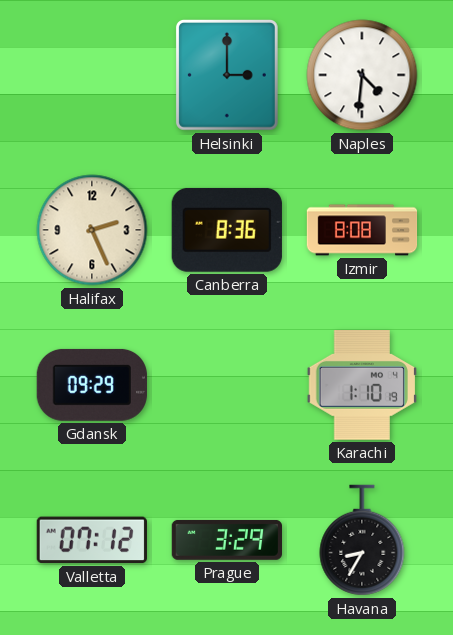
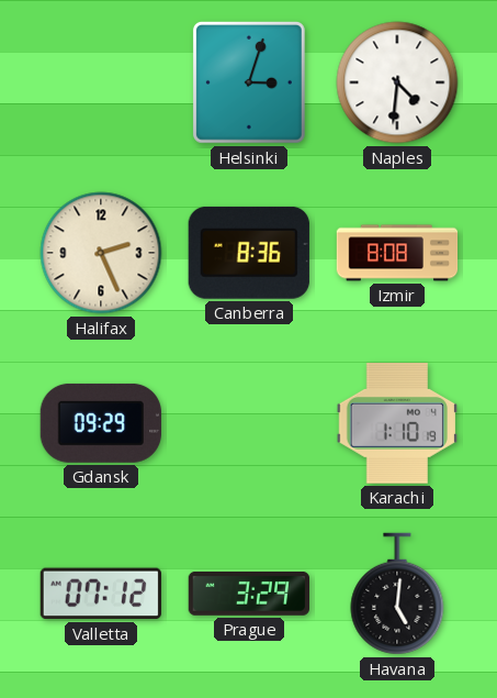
Helsinki: 3:00 -> 3:03 (249, 82)
Havana: 8:35 -> 5:01 (397, 594)
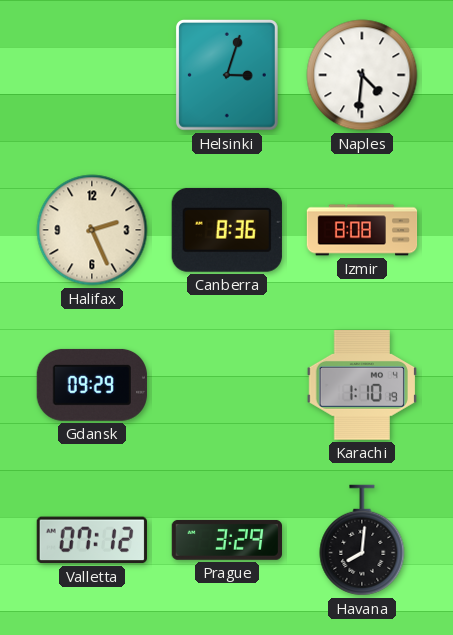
Havana: 5:01 -> 8:01 (362, 540)
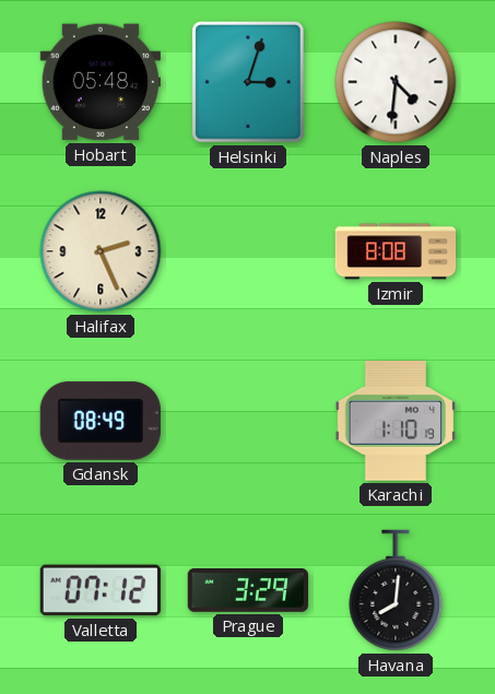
Hobart: none -> 05:48 (99, 82)
Canberra: 8:36 -> none (227, 230)
Gdansk: 09:29 -> 08:49 (101, 421)
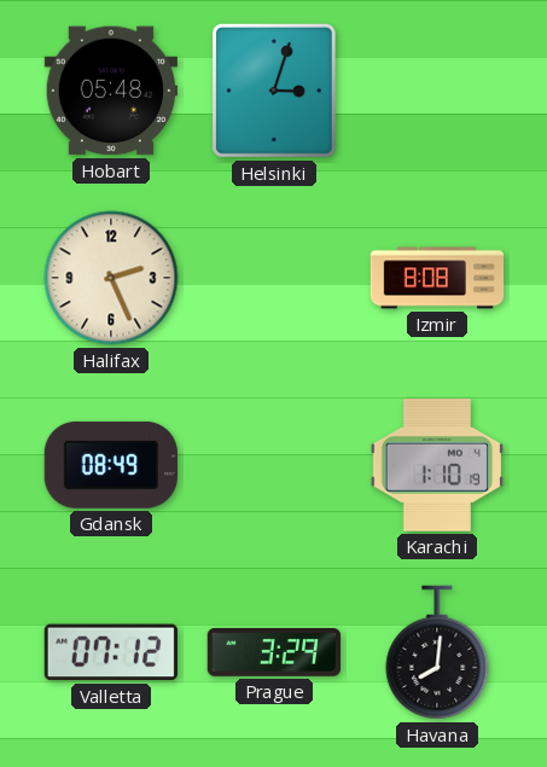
Naples: 4:31 -> none (396, 82)
